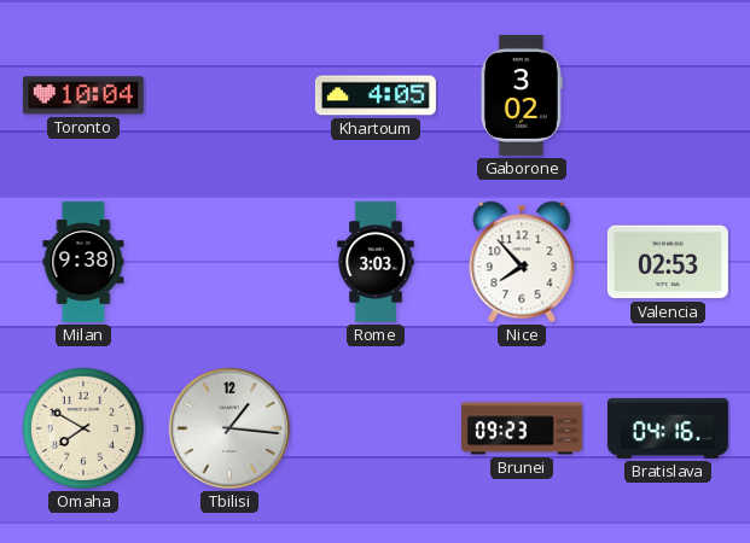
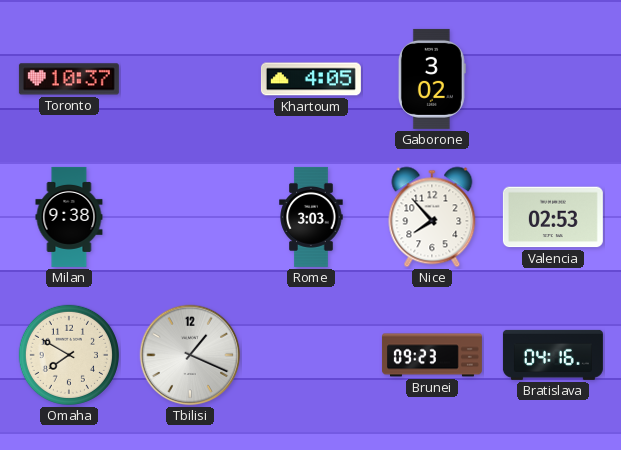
Toronto: 10:04 -> 10:37 (69, 79)
Tbilisi: 1:16 -> 1:19 (190, 355)
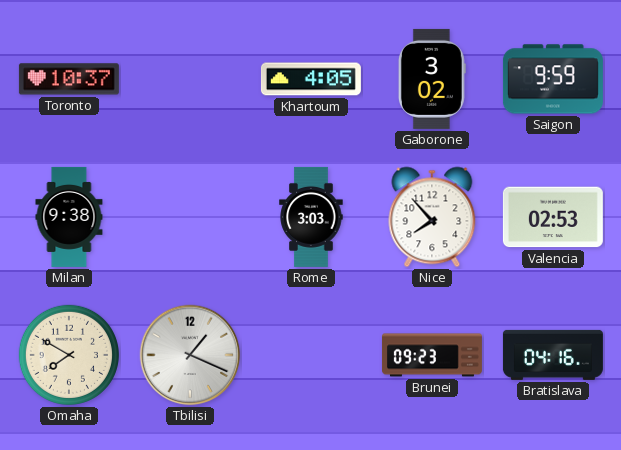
Saigon: none -> 9:59 (553, 79)
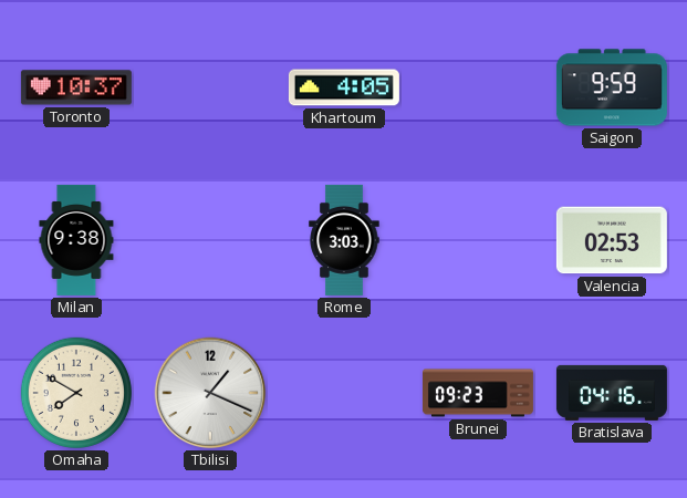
Gaborone: 3:02 -> none (432, 79)
Nice: 7:53 -> none (432, 217)
